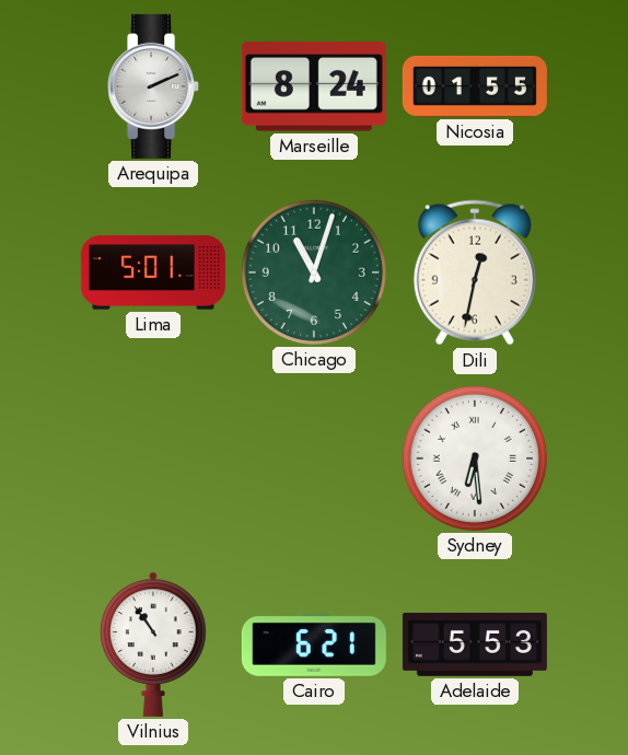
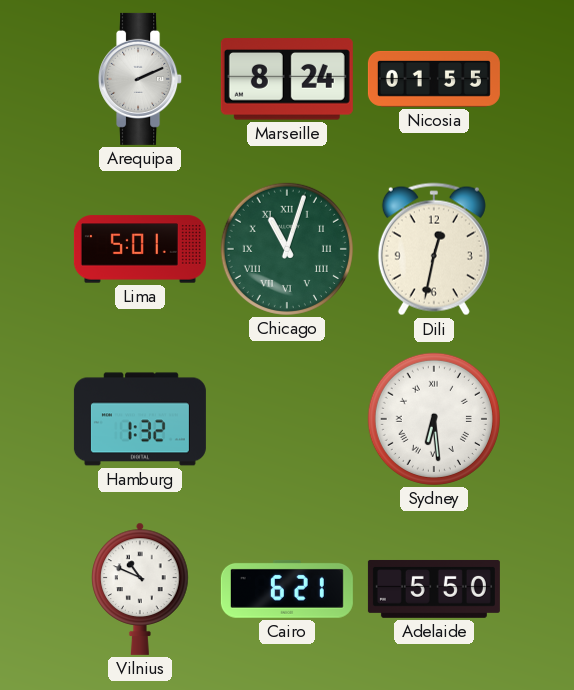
Chicago numerals: Arabic -> Roman (287, 249)
Hamburg: none -> 1:32 (140, 419)
Vilnius: 10:54 -> 10:49 (140, 589)
Adelaide: 5:53 -> 5:50 (434, 589)
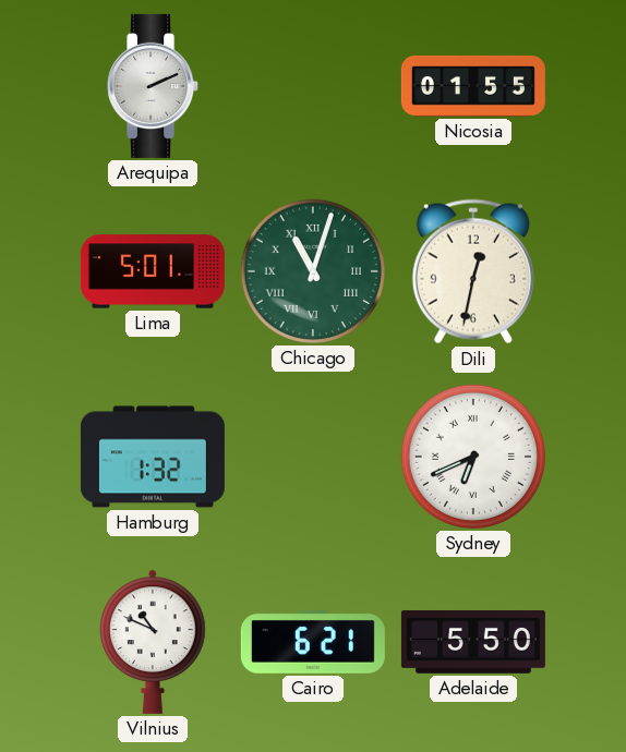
Marseille: 8:24 -> none (287, 79)
Sydney: 6:29 -> 6:41 (473, 457)
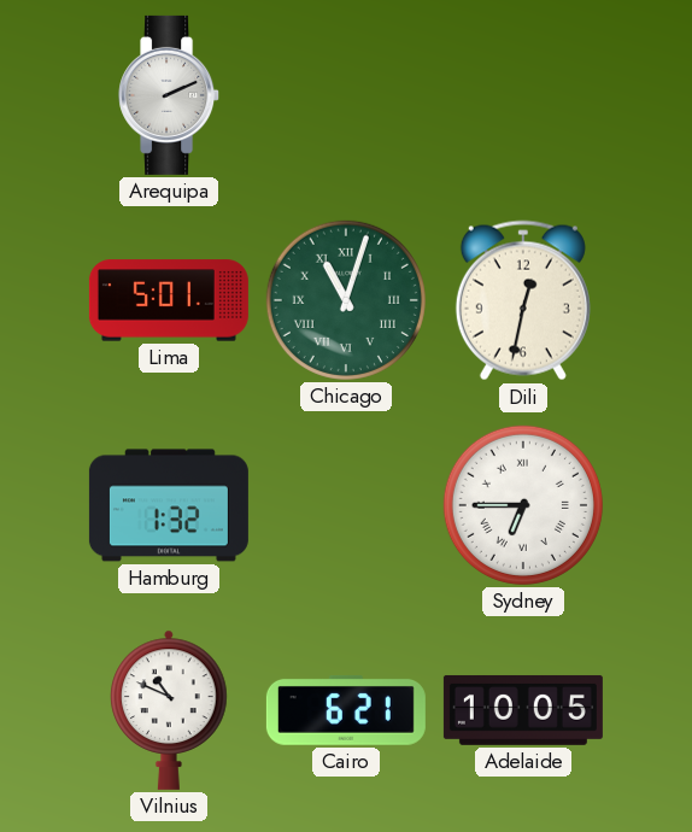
Nicosia: 01:55 -> none (473, 86)
Sydney: 6:41 -> 6:45 (523, 505)
Adelaide: 5:50 -> 10:05 (523, 710)
